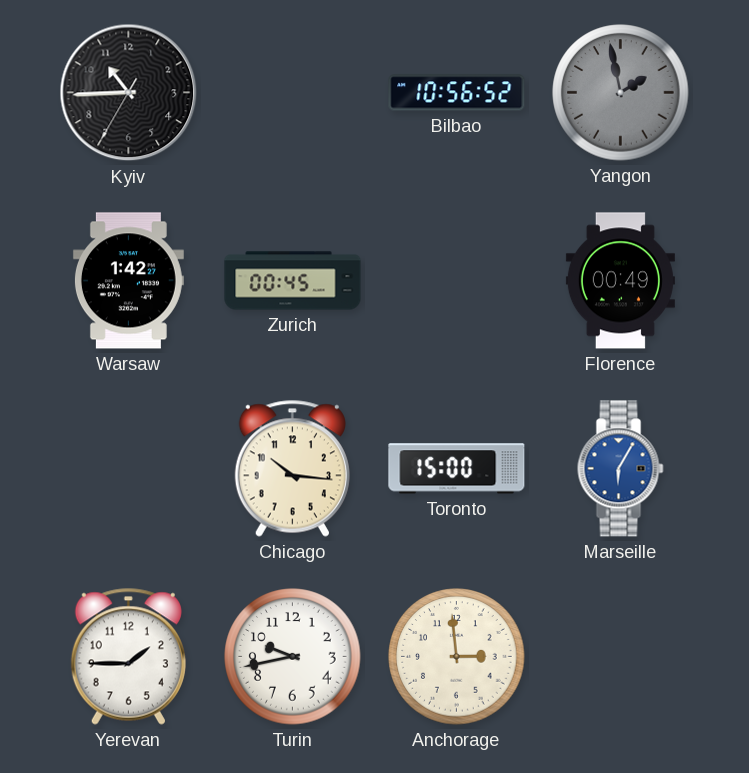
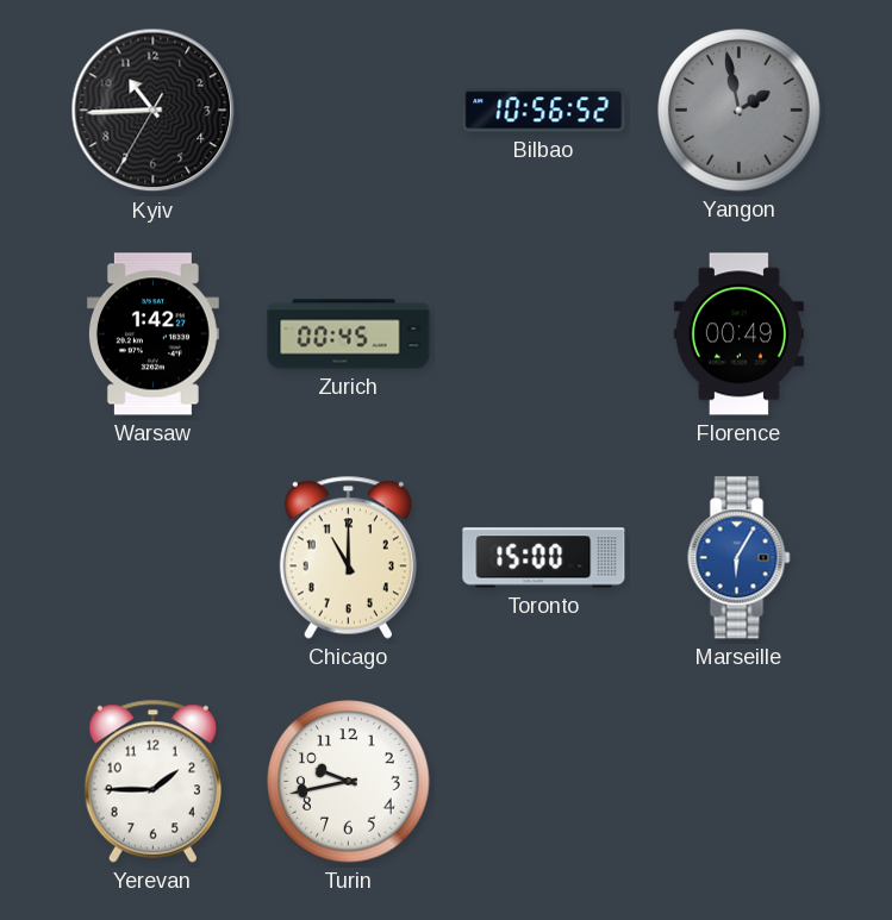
Chicago: 10:16 -> 11:00 (348, 557)
Anchorage: 2:59 -> none (457, 657)
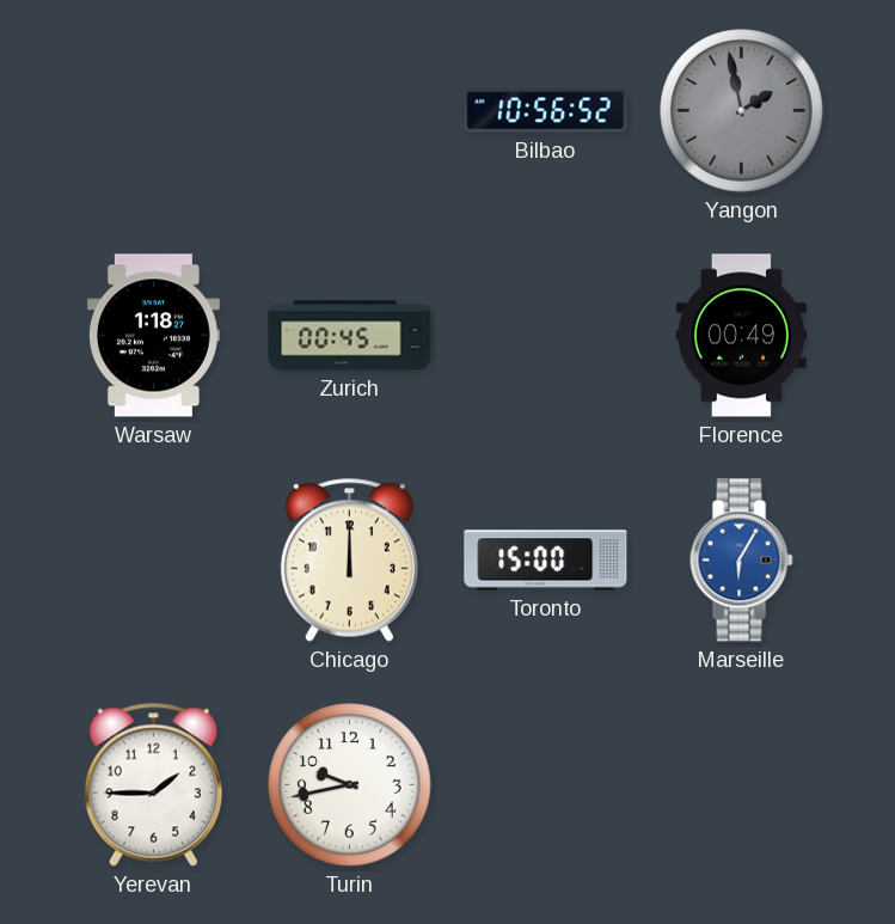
Kyiv: 10:44 -> none (154, 111)
Warsaw: 1:42 -> 1:18 (153, 336)
Chicago: 11:00 -> 12:00 (349, 559)
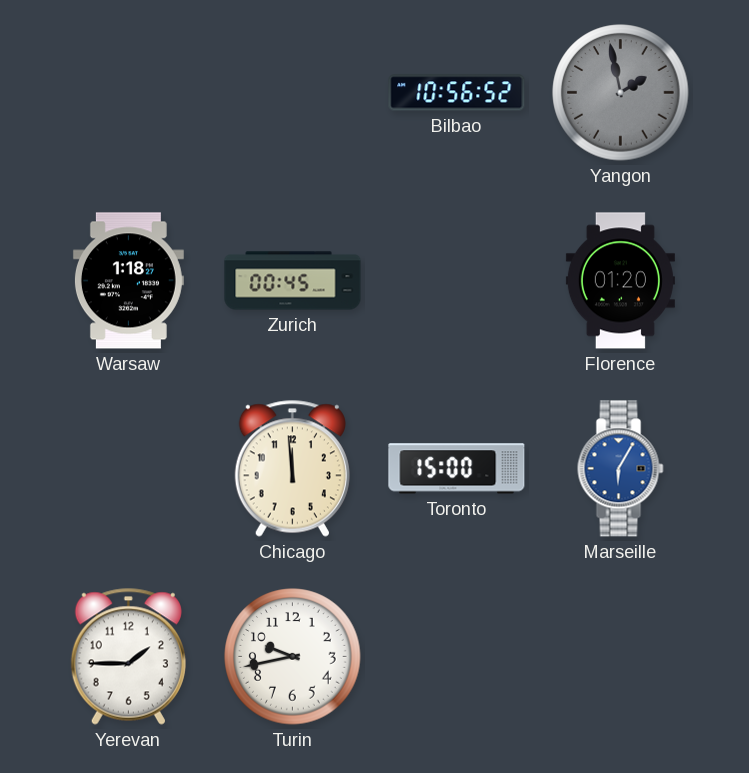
Florence: 00:49 -> 01:20 (620, 281)
Chicago: 12:00 -> 11:59 (292, 468)
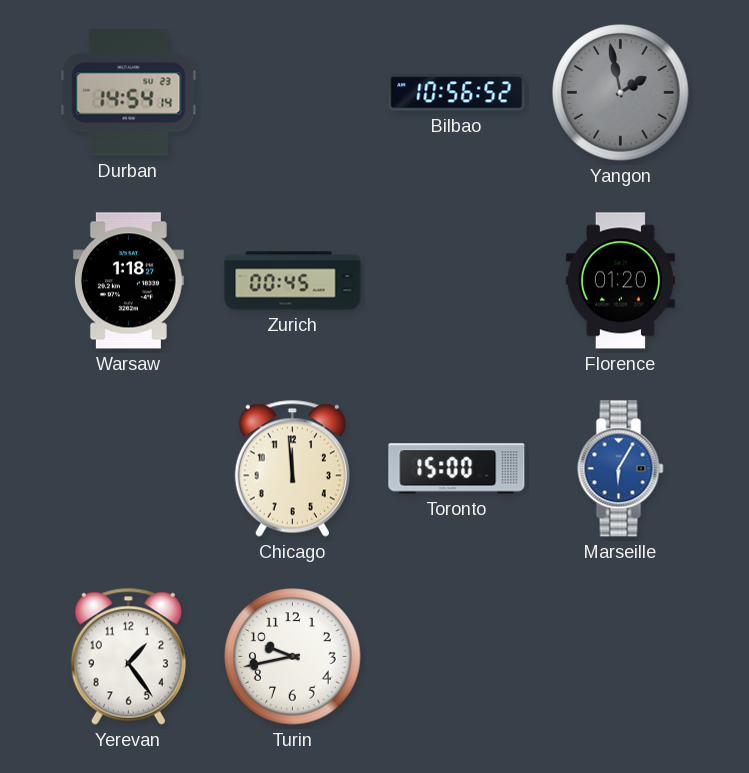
Durban: none -> 14:54 (129, 93)
Yerevan: 1:45 -> 1:24 (128, 656)
